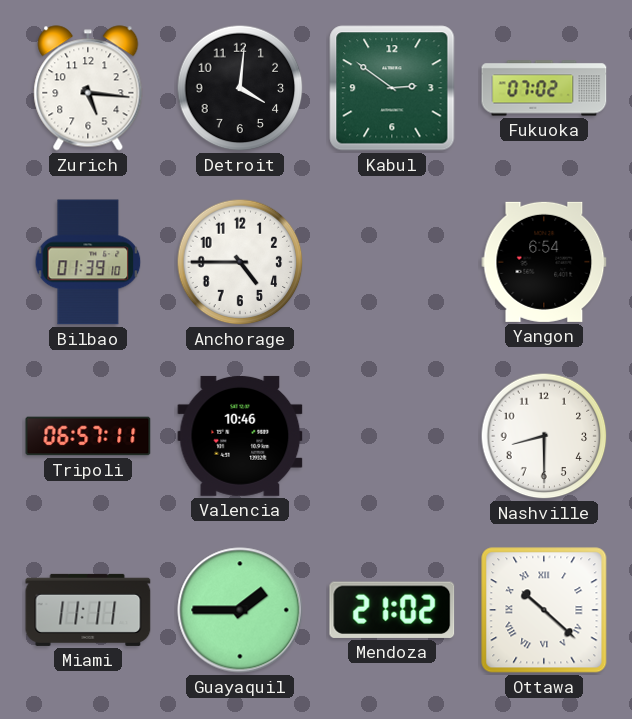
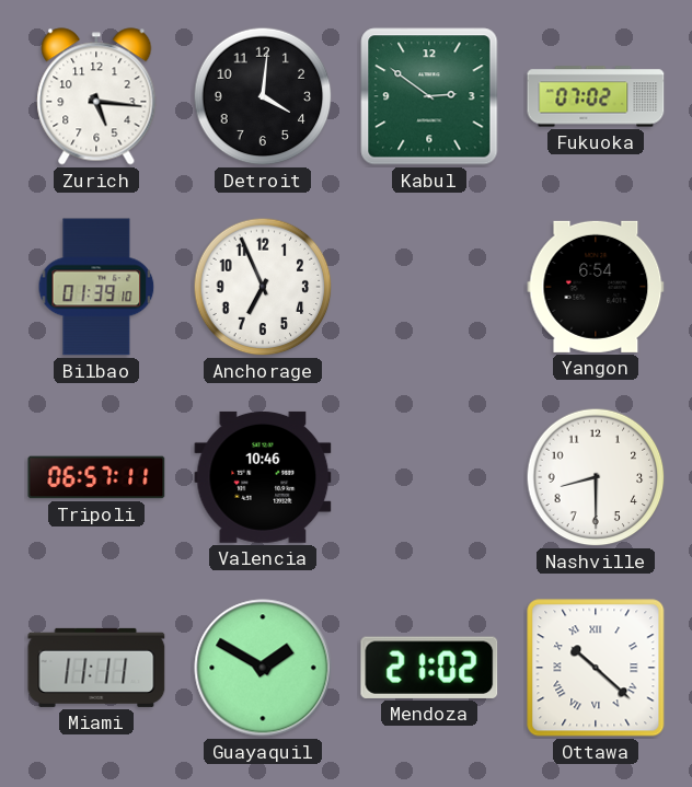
Anchorage: 4:45 -> 6:56 (263, 287)
Guayaquil: 1:45 -> 1:50 (263, 668)
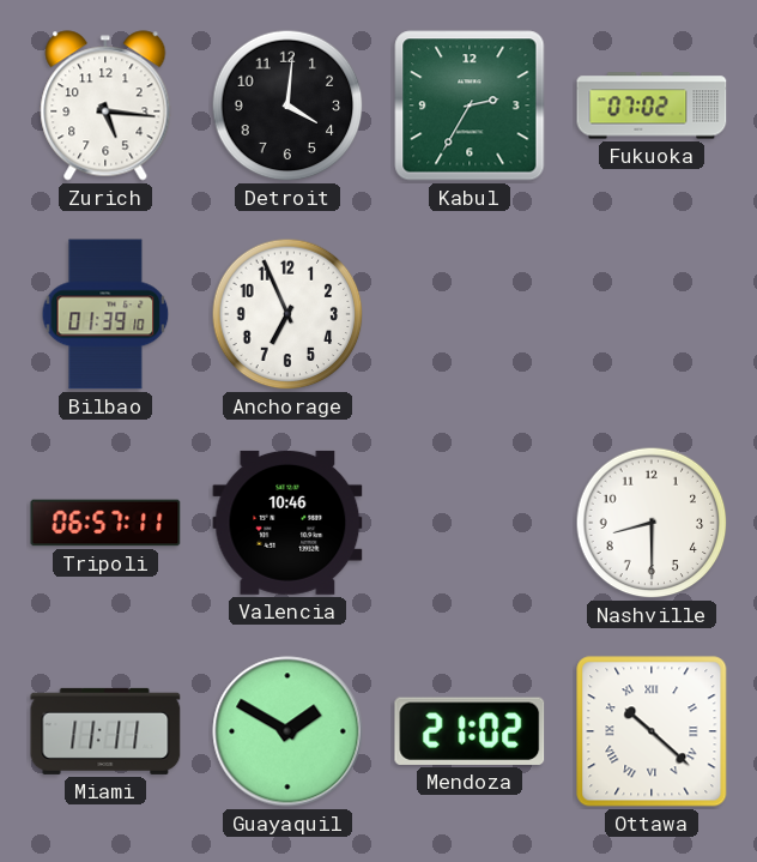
Kabul: 2:51 -> 2:35 (470, 106)
Yangon: 6:54 -> none (596, 287)
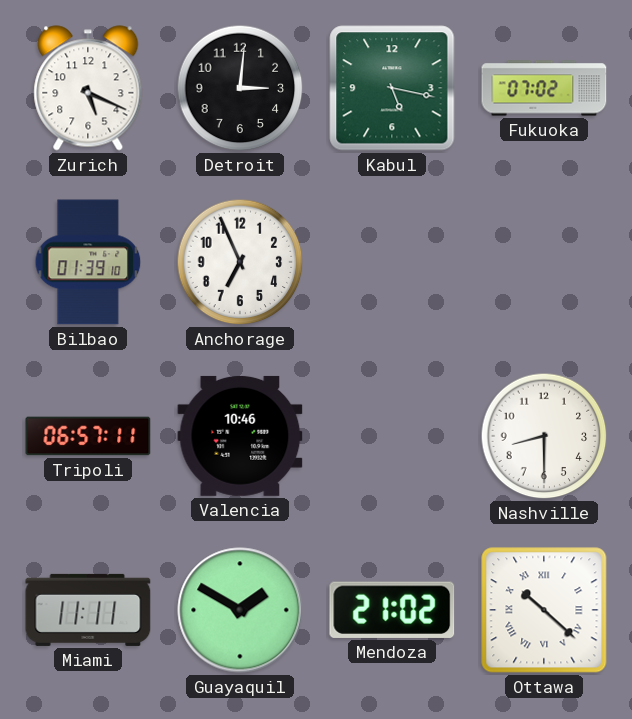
Zurich: 5:16 -> 5:19 (88, 88)
Detroit: 4:01 -> 3:01 (240, 88)
Kabul: 2:35 -> 5:17 (392, 88)
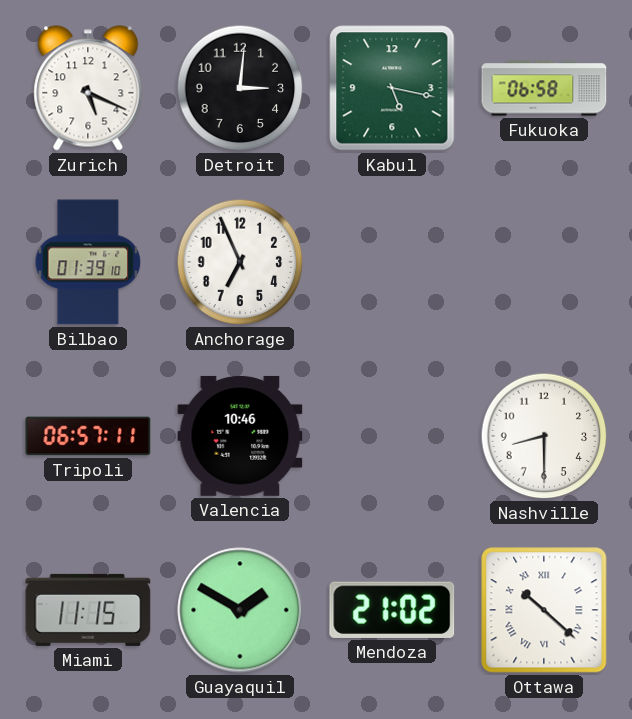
Fukuoka: 07:02 -> 06:58 (544, 88)
Miami: 11:11 -> 11:15 (88, 610)
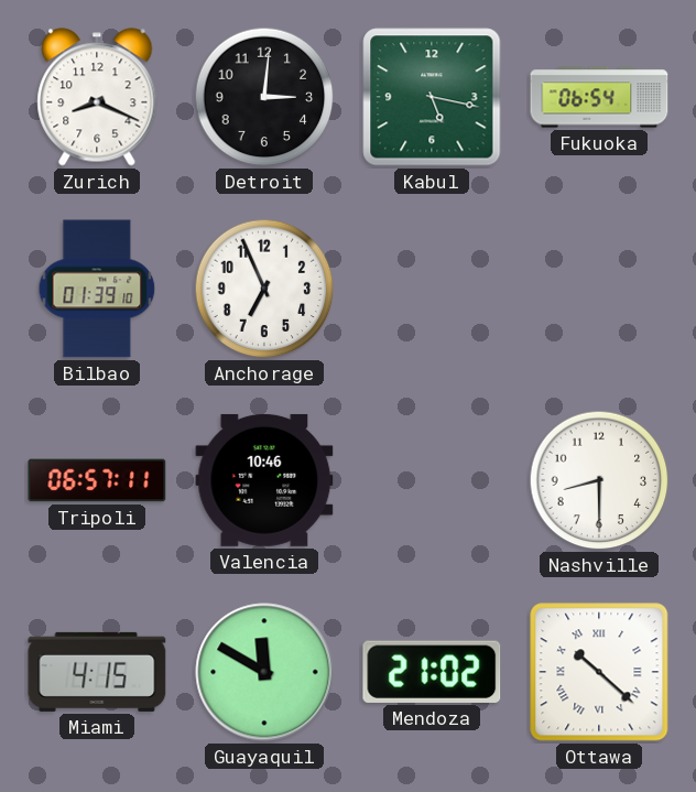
Zurich: 5:19 -> 8:19 (97, 97)
Fukuoka: 06:58 -> 06:54 (599, 97)
Miami: 11:15 -> 4:15 (97, 672)
Guayaquil: 1:50 -> 11:50 (264, 672)
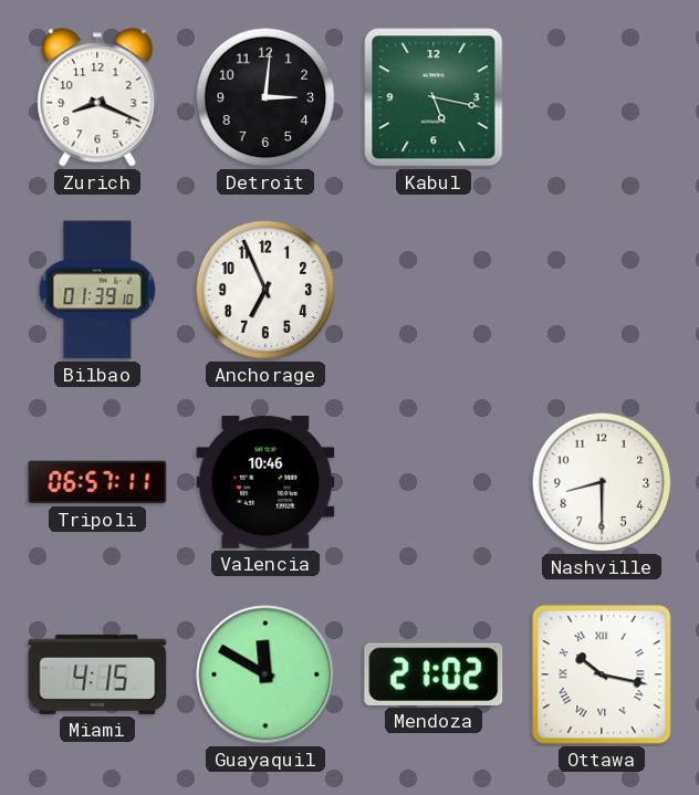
Fukuoka: 06:54 -> none (599, 97)
Ottawa: 10:22 -> 10:17 (602, 674)
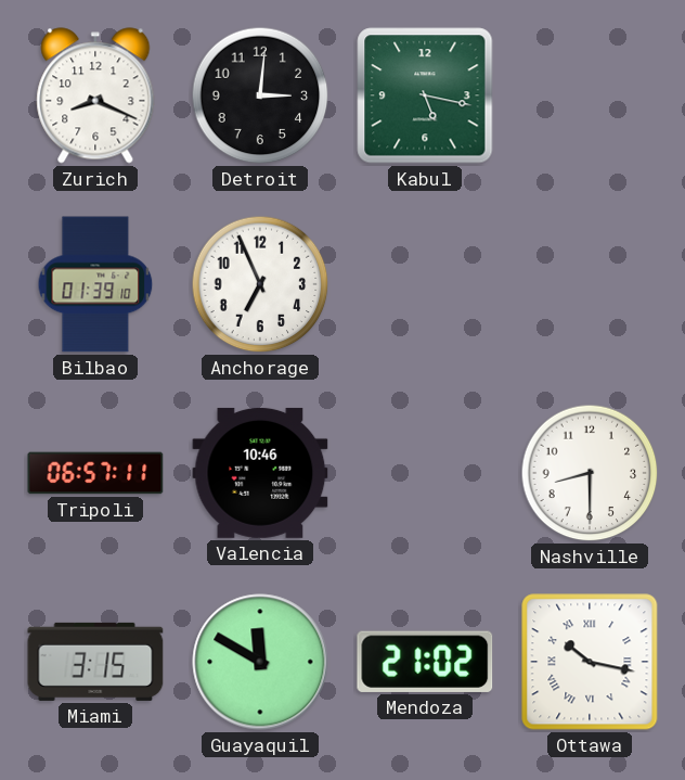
Miami: 4:15 -> 3:15 (95, 662)
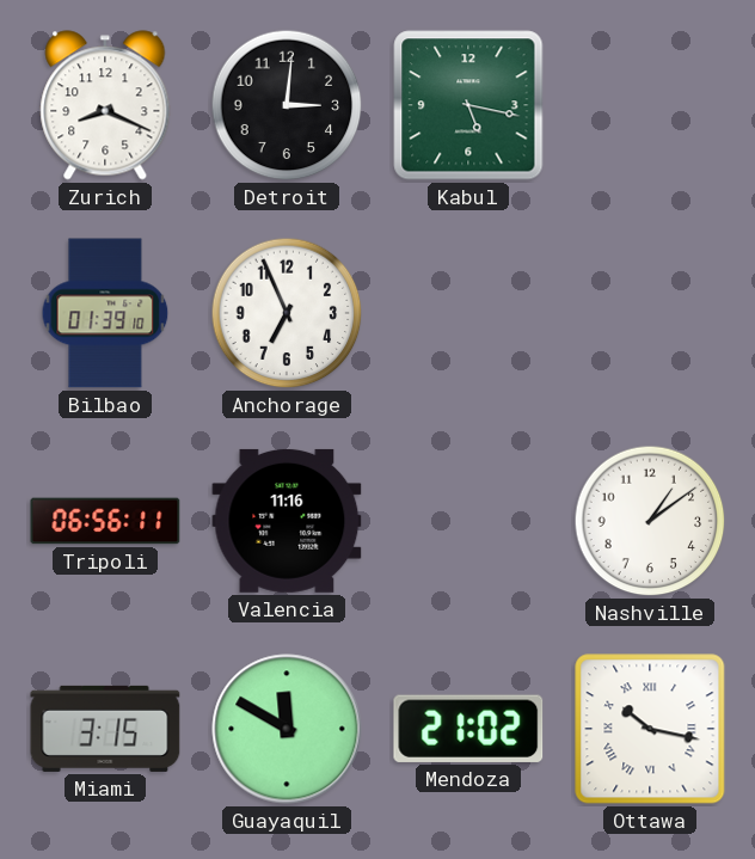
Tripoli: 06:57 -> 06:56 (105, 521)
Valencia: 10:46 -> 11:16 (287, 521)
Nashville: 8:30 -> 1:09 (650, 521)
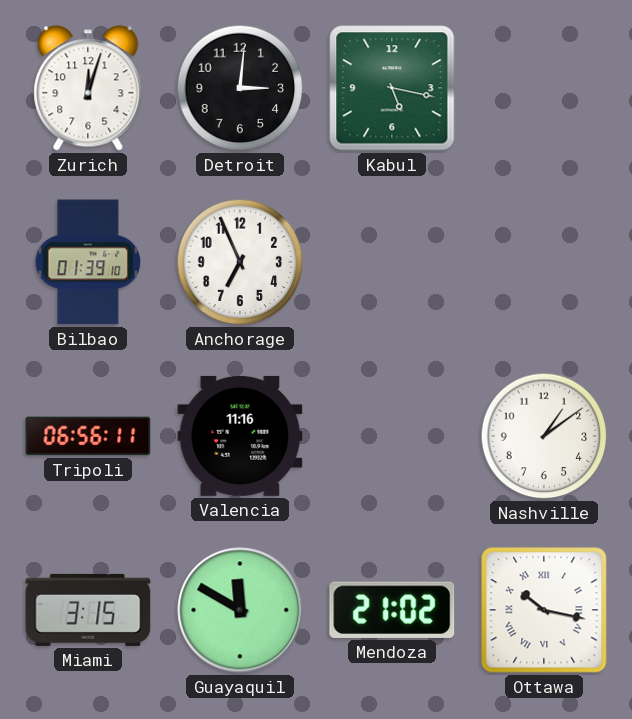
Zurich: 8:19 -> 12:03 (88, 88)
